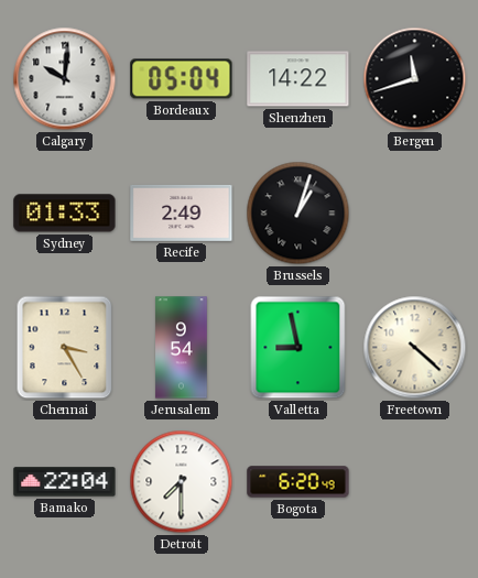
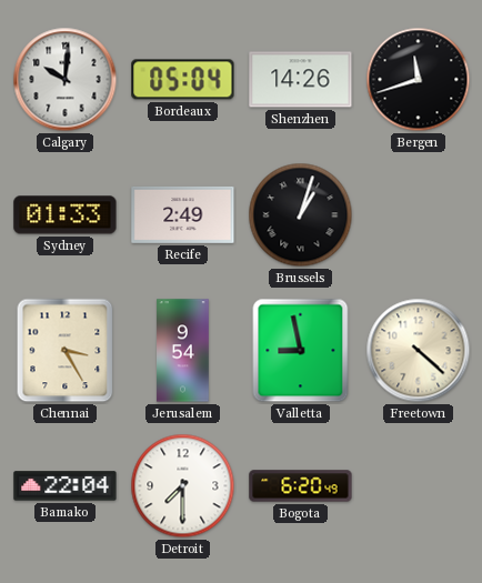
Shenzhen: 14:22 -> 14:26 (301, 80)
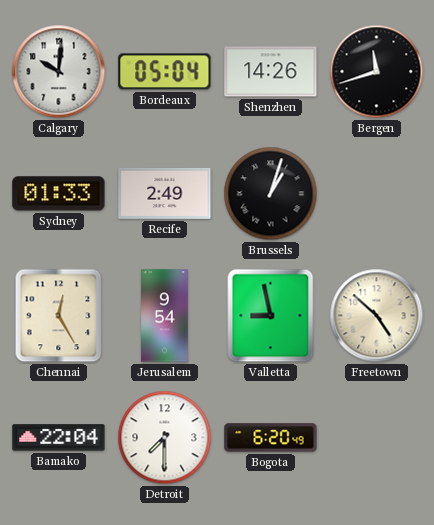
Chennai: 3:25 -> 12:25 (59, 316)
Freetown: 4:22 -> 4:52 (377, 316)
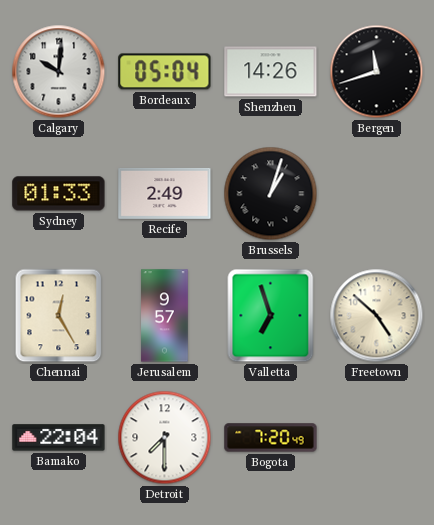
Jerusalem: 9:54 -> 9:57 (165, 316)
Valletta: 8:58 -> 6:57 (271, 316)
Bogota: 6:20 -> 7:20 (271, 438)
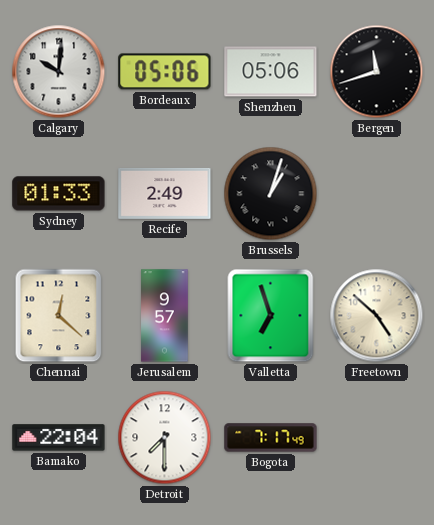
Bordeaux: 05:04 -> 05:06 (165, 72)
Shenzhen: 14:26 -> 05:06 (271, 72)
Chennai: 12:25 -> 12:22 (59, 316)
Bogota: 7:20 -> 7:17 (271, 438)
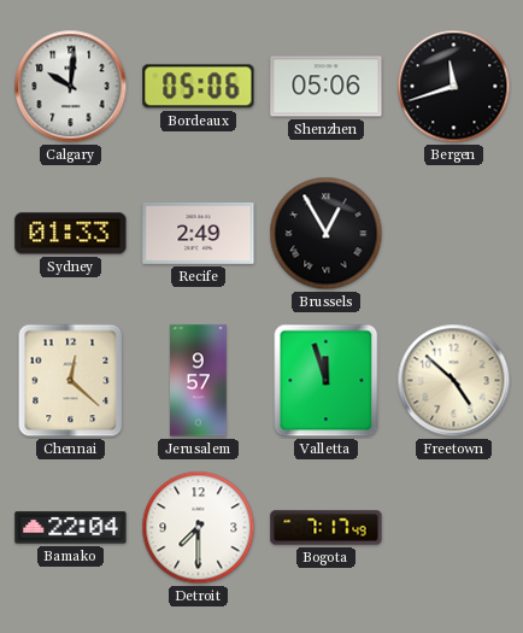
Brussels: 1:03 -> 12:55 (327, 234)
Valletta: 6:57 -> 11:57 (327, 381)
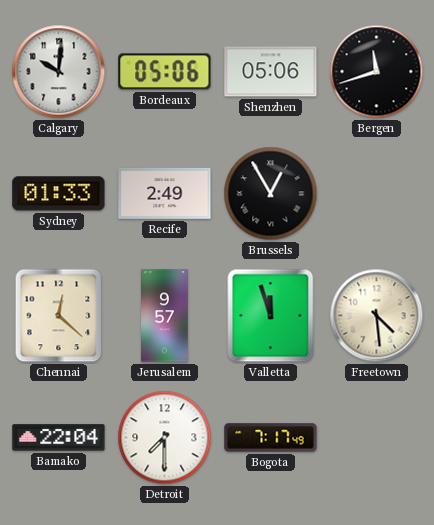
Freetown: 4:52 -> 4:29 (377, 316)
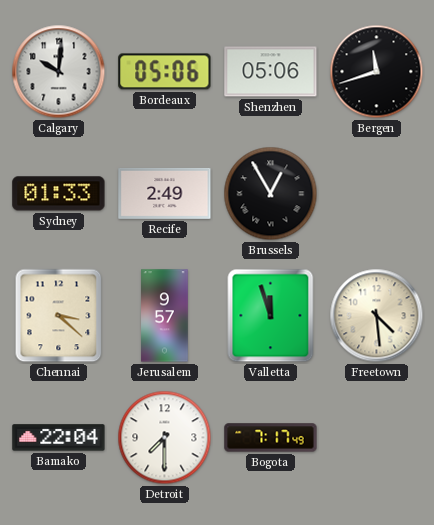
Chennai: 12:22 -> 3:22 (59, 316)
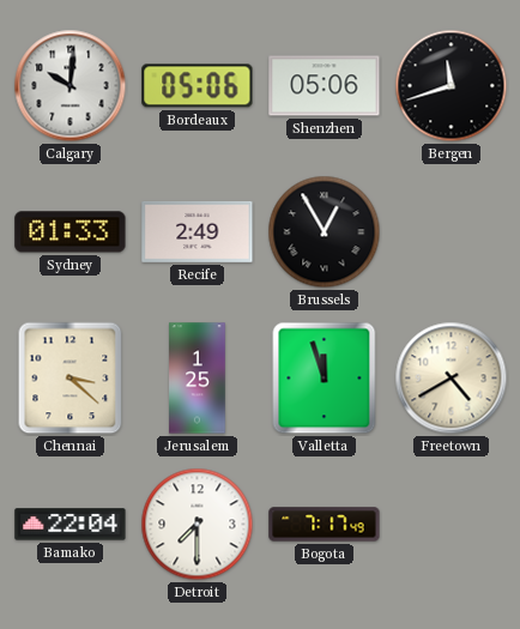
Jerusalem: 9:57 -> 1:25 (198, 379)
Freetown: 4:29 -> 4:40 (452, 379)
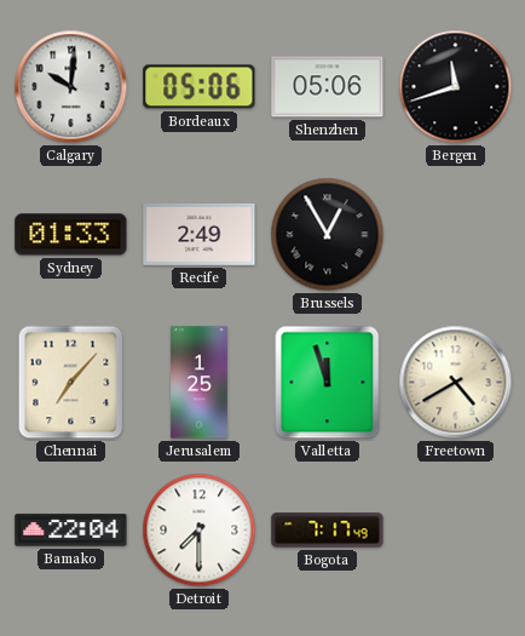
Chennai: 3:22 -> 7:07 (71, 383)
